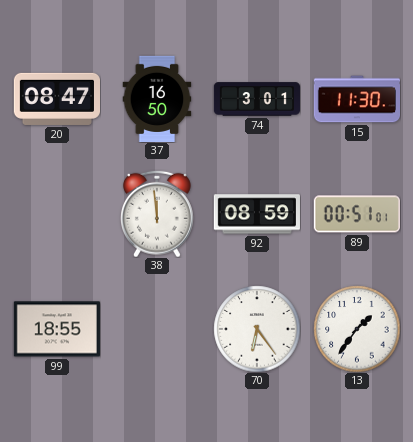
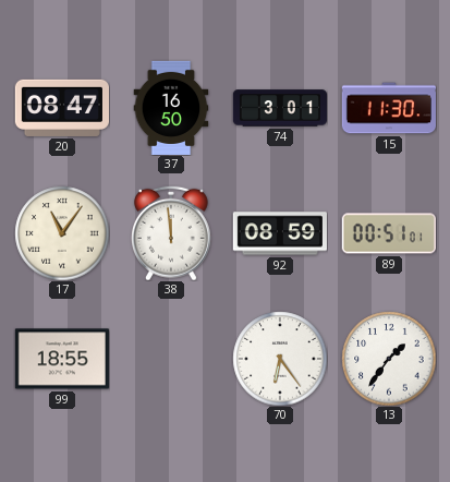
17: none -> 11:06 (62, 233)
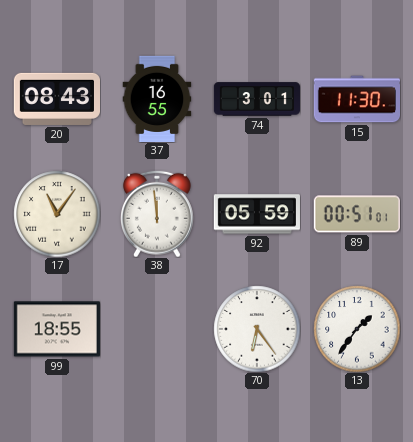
20: 08:47 -> 08:43 (56, 99)
37: 16:50 -> 16:55 (157, 98)
92: 08:59 -> 05:59 (257, 214)
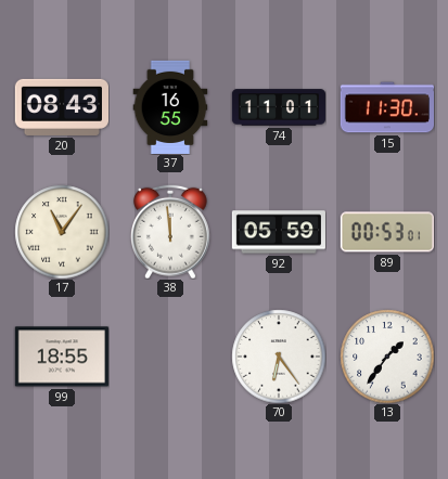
74: 3:01 -> 11:01 (278, 107)
89: 00:51 -> 00:53 (387, 232)
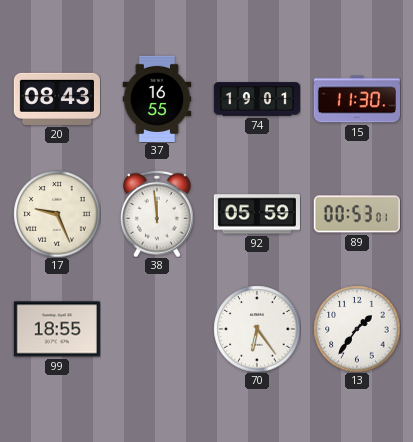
74: 11:01 -> 19:01 (256, 99)
17: 11:06 -> 9:26 (57, 214)
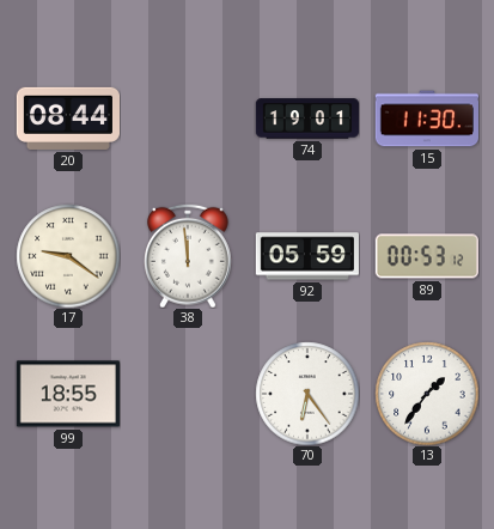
20: 08:43 -> 08:44 (67, 118)
37: 16:55 -> none (157, 98)
17: 9:26 -> 9:21 (68, 256)
89: 00:53:01 -> 00:53:12 (427, 256)
